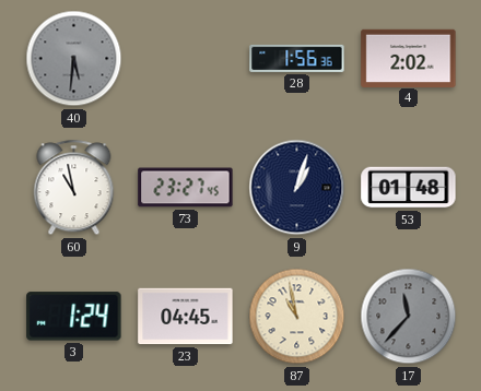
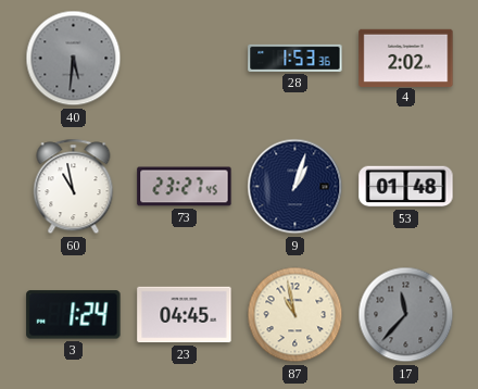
28: 1:56 -> 1:53 (295, 58)
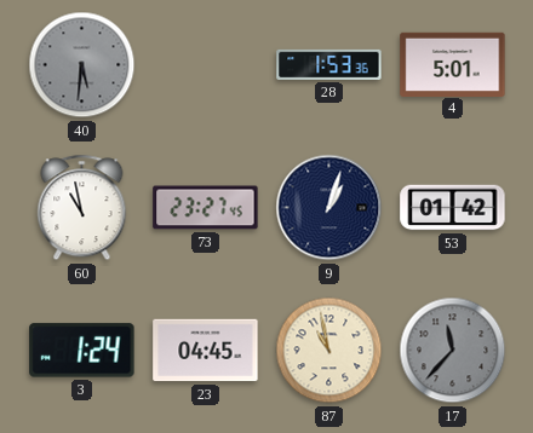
4: 2:02 -> 5:01 (453, 64)
53: 01:48 -> 01:42 (453, 208)
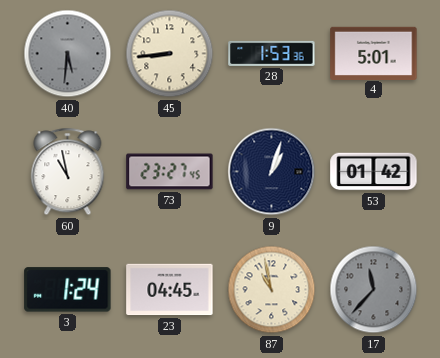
45: none -> 8:44 (170, 54)
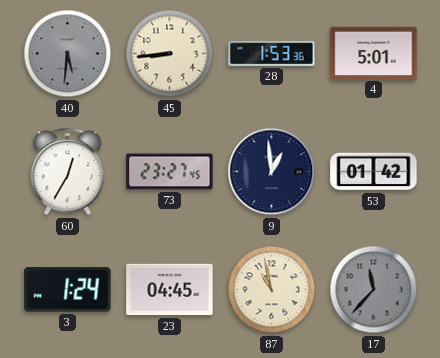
60: 10:58 -> 12:35 (68, 172)
9: 1:03 -> 12:59 (272, 172)
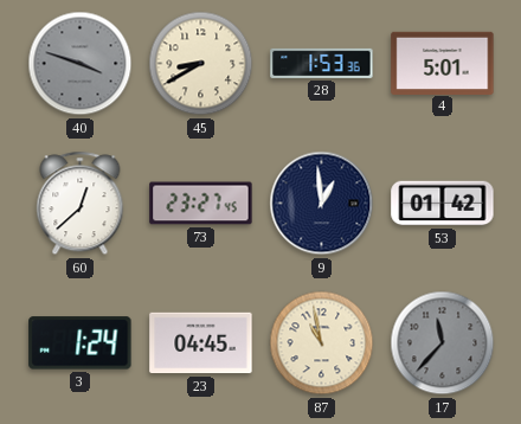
40: 5:31 -> 3:48 (81, 64)
45: 8:44 -> 8:40 (201, 64)
60: 12:35 -> 12:38 (81, 204)
